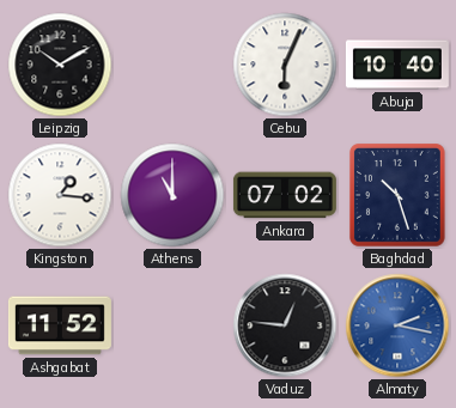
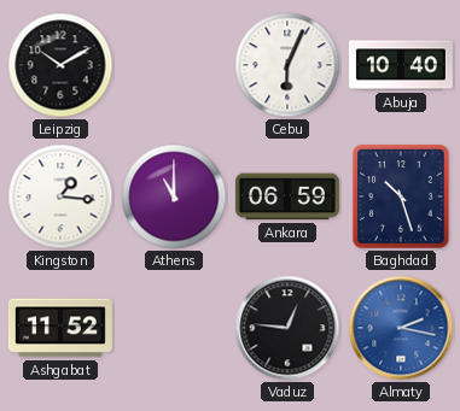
Ankara: 07:02 -> 06:59 (287, 196)
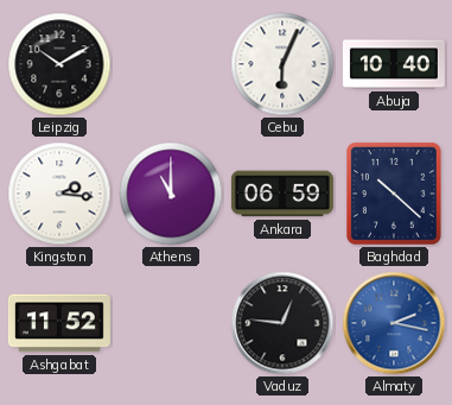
Kingston: 1:16 -> 2:16 (59, 194)
Baghdad: 10:27 -> 10:22 (394, 195)
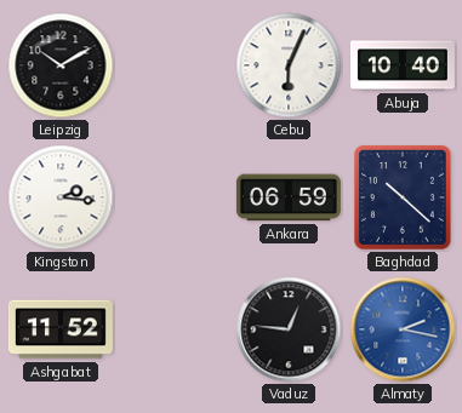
Athens: 11:00 -> none (171, 194)
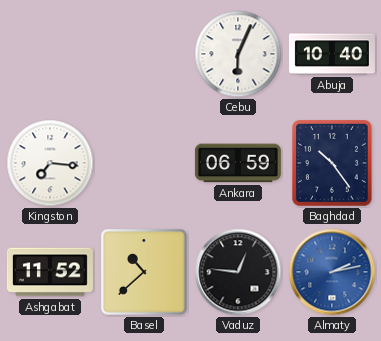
Leipzig: 10:10 -> none (61, 65)
Kingston: 2:16 -> 7:16 (50, 163)
Baghdad: 10:22 -> 10:24 (332, 164)
Basel: none -> 10:38 (145, 273)
Almaty: 2:17 -> 2:13 (332, 272)
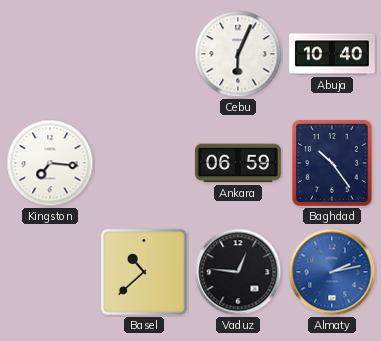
Ashgabat: 11:52 -> none (50, 272)
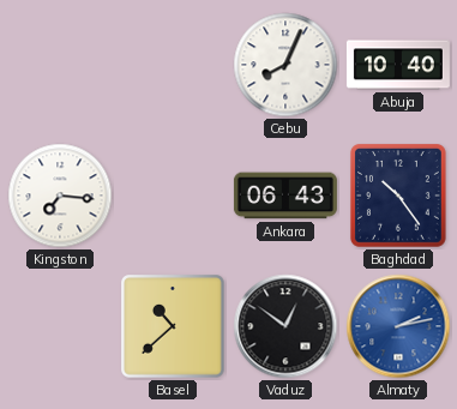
Cebu: 6:04 -> 8:04 (285, 65)
Ankara: 06:59 -> 06:43 (285, 196)
Vaduz: 12:46 -> 12:51 (285, 326)
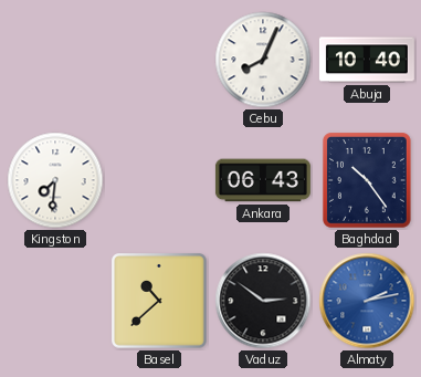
Kingston: 7:16 -> 7:31 (55, 180)
Vaduz: 12:51 -> 2:51 (263, 301)
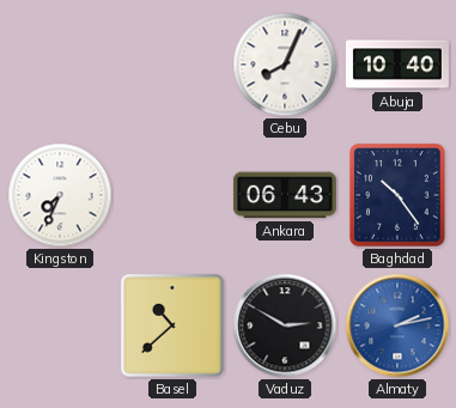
Kingston: 7:31 -> 7:34 (60, 195)
Vaduz: 2:51 -> 2:50 (285, 325)
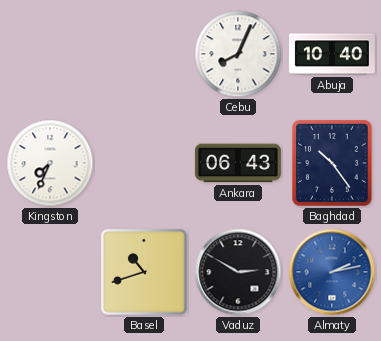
Basel: 10:38 -> 10:42 (145, 273)
